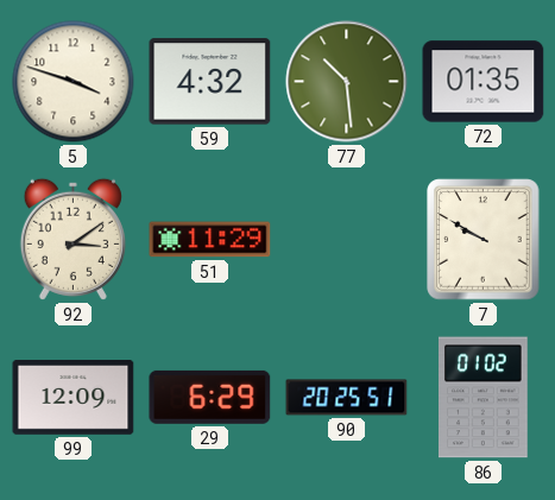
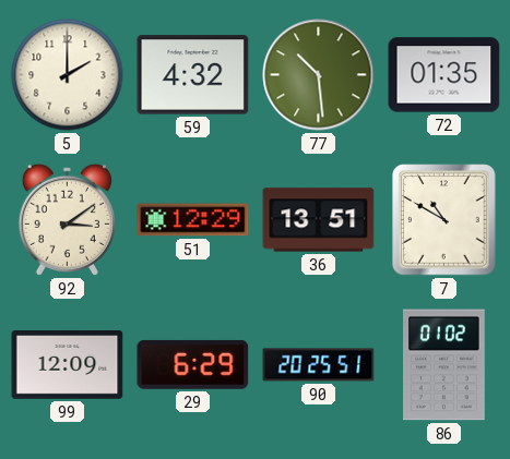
5: 3:48 -> 2:00 (68, 75)
51: 11:29 -> 12:29 (193, 220)
36: none -> 13:51 (319, 220)
7: 9:50 -> 10:50 (444, 220)
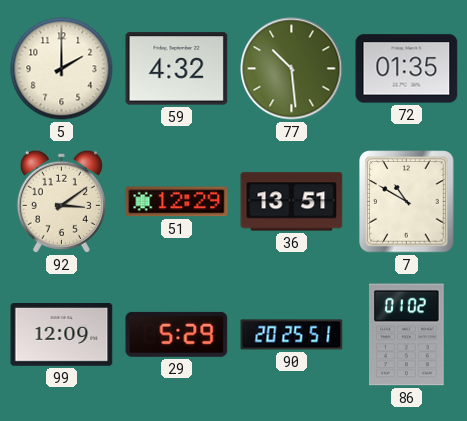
29: 6:29 -> 5:29 (177, 334)
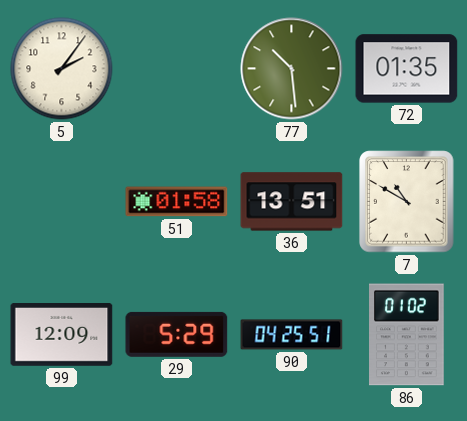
5: 2:00 -> 2:06 (62, 69)
59: 4:32 -> none (177, 69)
92: 3:09 -> none (61, 201)
51: 12:29 -> 01:58 (177, 202)
90: 20:25 -> 04:25 (292, 335)
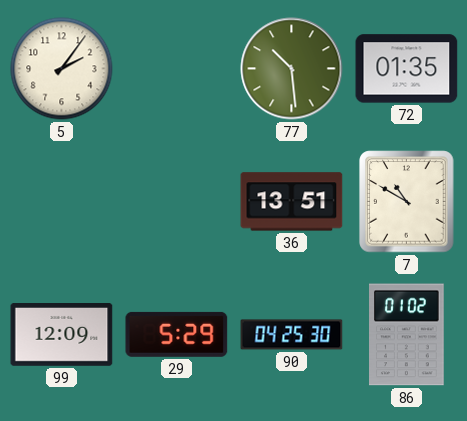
51: 01:58 -> none (177, 202)
90: 04:25:51 -> 04:25:30 (292, 335)
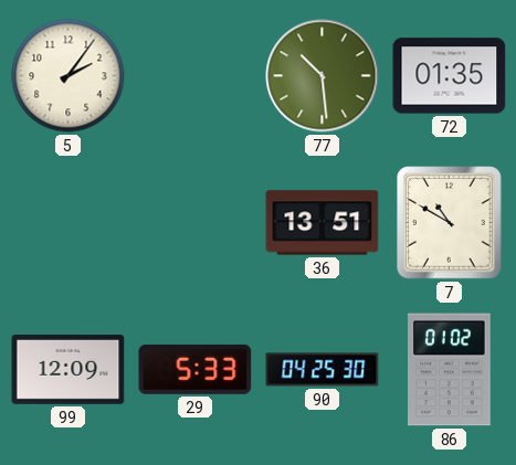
29: 5:29 -> 5:33 (196, 369)
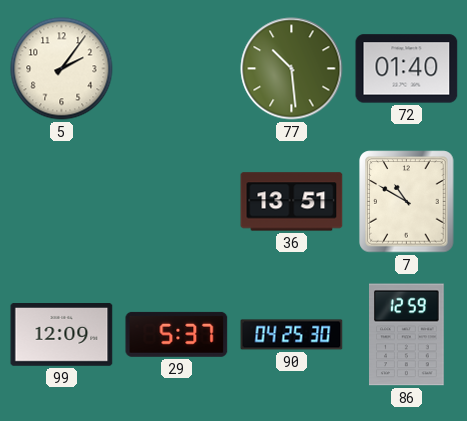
72: 01:35 -> 01:40 (407, 69)
29: 5:33 -> 5:37 (177, 334)
86: 01:02 -> 12:59 (407, 335)
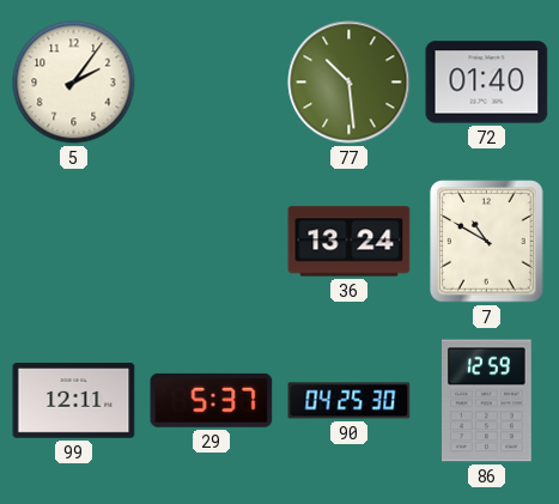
36: 13:51 -> 13:24 (350, 242)
99: 12:09 -> 12:11 (74, 401)
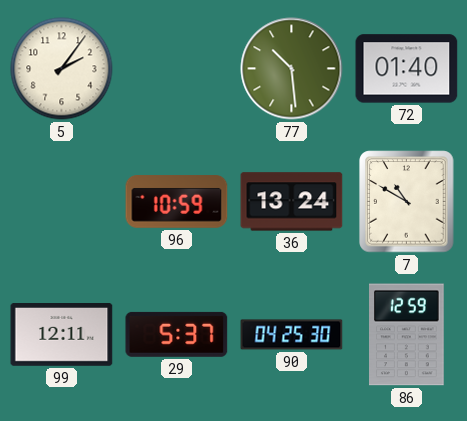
96: none -> 10:59 (177, 202)
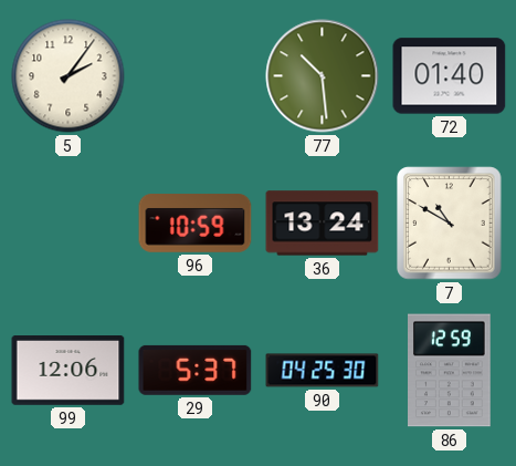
99: 12:11 -> 12:06 (69, 371)
